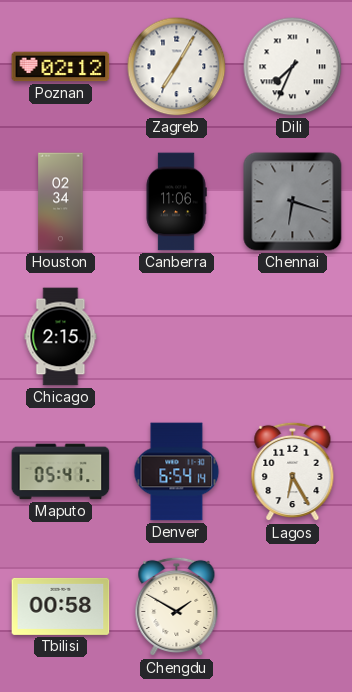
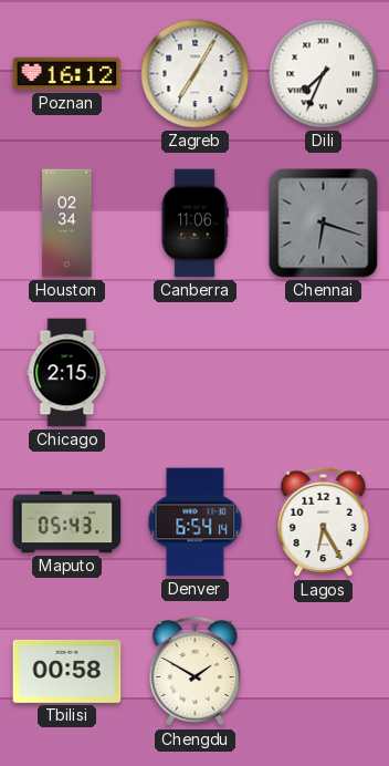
Poznan: 02:12 -> 16:12 (67, 74)
Maputo: 05:41 -> 05:43 (67, 522)
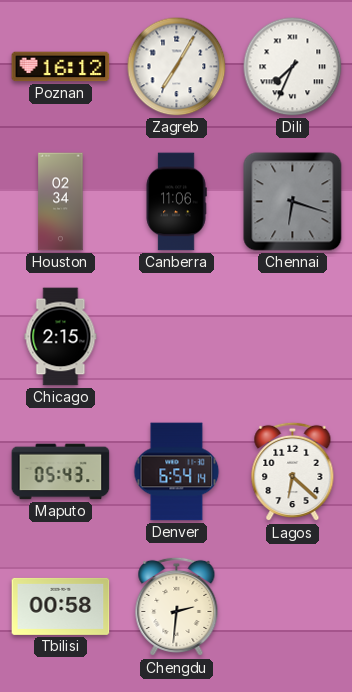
Lagos: 6:25 -> 6:22 (293, 472)
Chengdu: 1:50 -> 2:31 (177, 607)
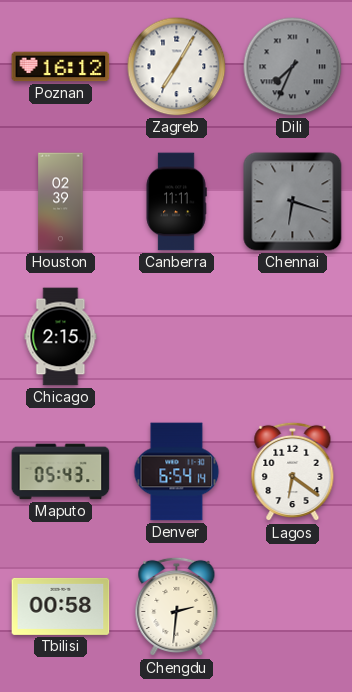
Dili dial: white -> grey (293, 67)
Houston: 02:34 -> 02:39 (61, 202)
Canberra: 11:06 -> 11:11 (176, 202)
Lagos: 6:22 -> 6:21 (293, 472)
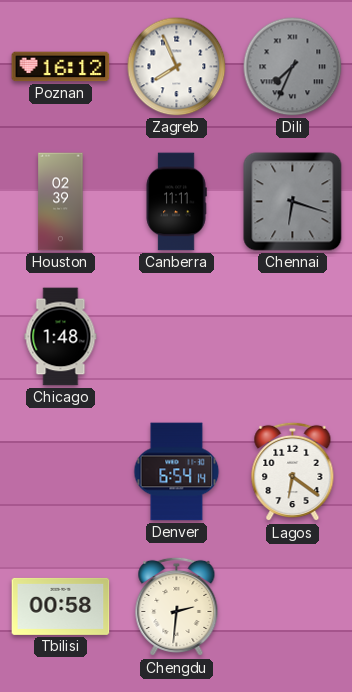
Zagreb: 7:05 -> 7:56 (177, 67)
Chicago: 2:15 -> 1:48 (61, 337)
Maputo: 05:43 -> none (61, 472)
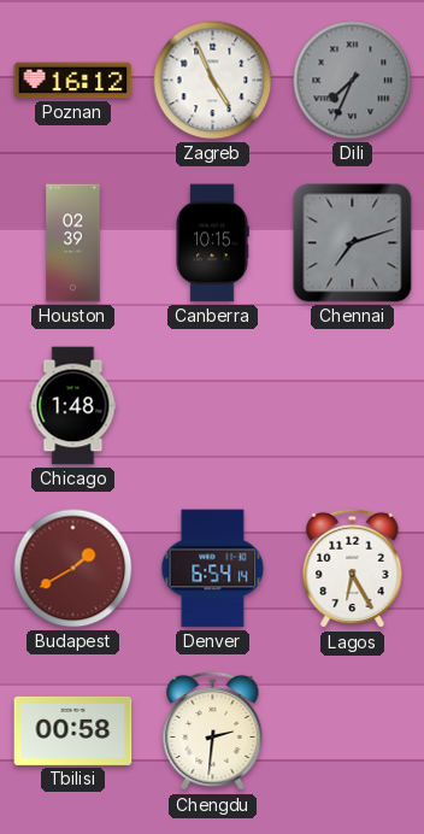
Zagreb: 7:56 -> 4:56 (213, 81)
Canberra: 11:11 -> 10:15 (212, 243)
Chennai: 6:18 -> 7:12 (353, 243)
Budapest: none -> 1:40 (73, 569)
Lagos: 6:21 -> 6:25 (353, 569)
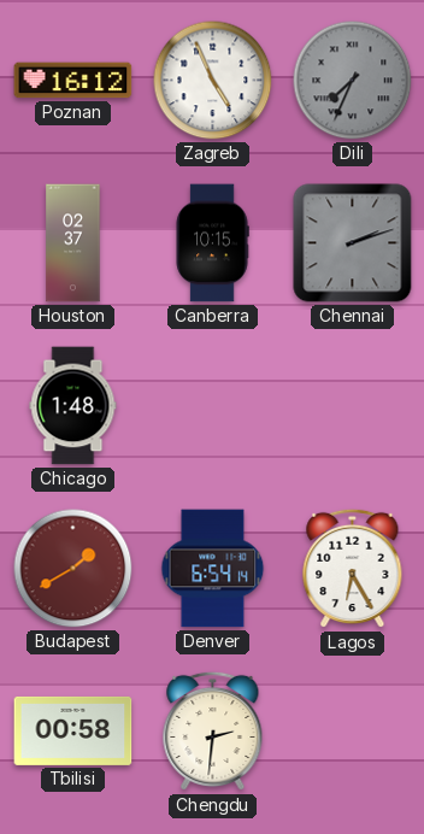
Houston: 02:39 -> 02:37 (73, 243)
Chennai: 7:12 -> 2:12 (353, 243)
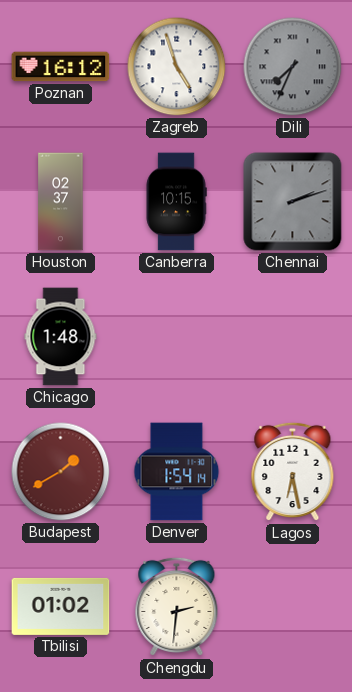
Zagreb: 4:56 -> 4:57 (177, 67)
Denver: 6:54 -> 1:54 (177, 472)
Lagos: 6:25 -> 6:28 (293, 472)
Tbilisi: 00:58 -> 01:02 (61, 606)
